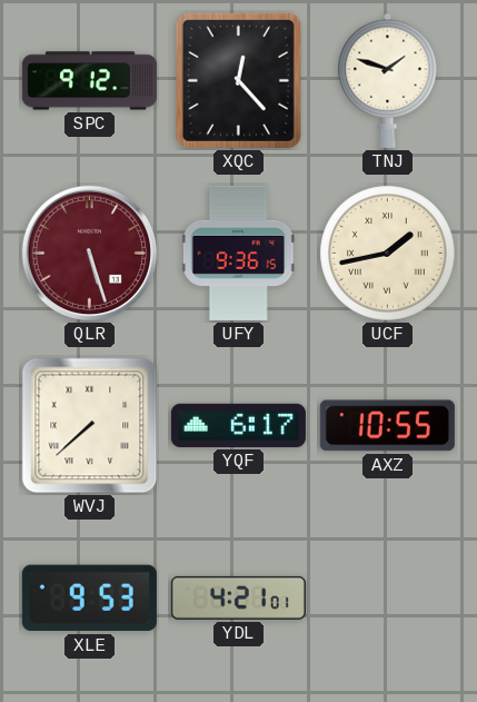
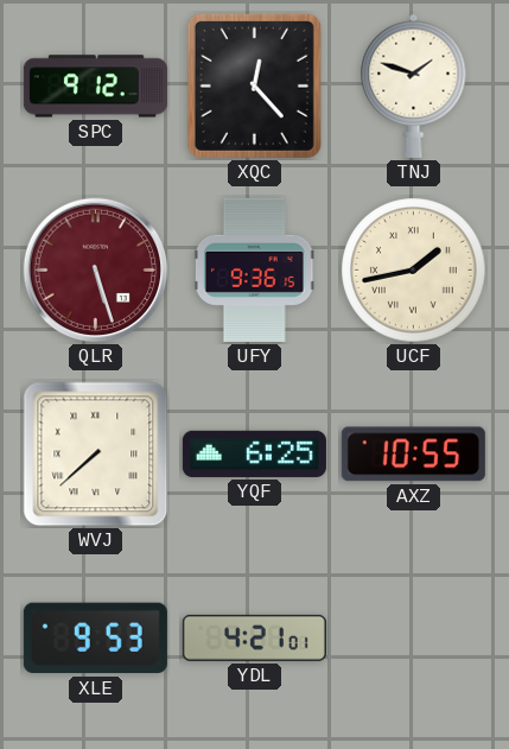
YQF: 6:17 -> 6:25 (254, 453)
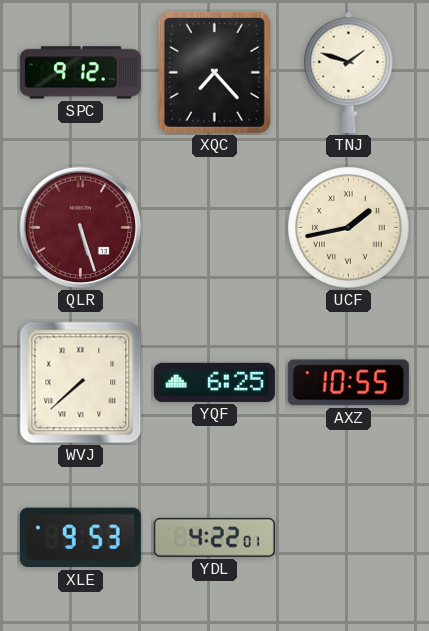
XQC: 12:23 -> 7:23 (214, 72)
UFY: 9:36 -> none (254, 269)
YDL: 4:21 -> 4:22 (214, 537)
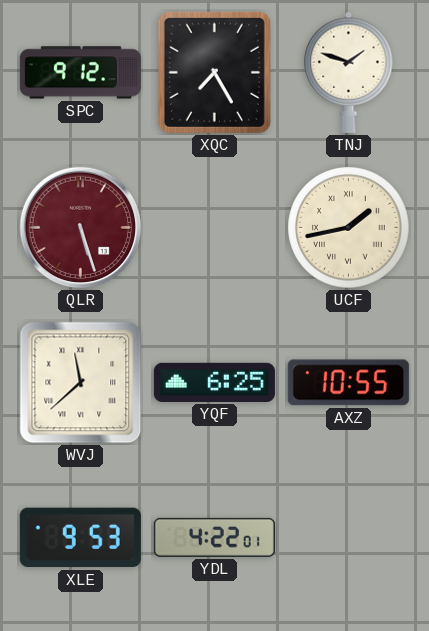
XQC: 7:23 -> 7:25 (214, 72)
WVJ: 7:38 -> 11:38 (81, 383)
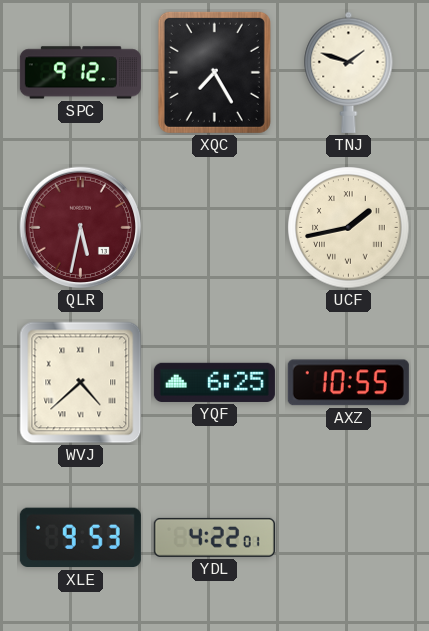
QLR: 5:27 -> 5:32 (81, 228)
WVJ: 11:38 -> 4:38 (81, 383)
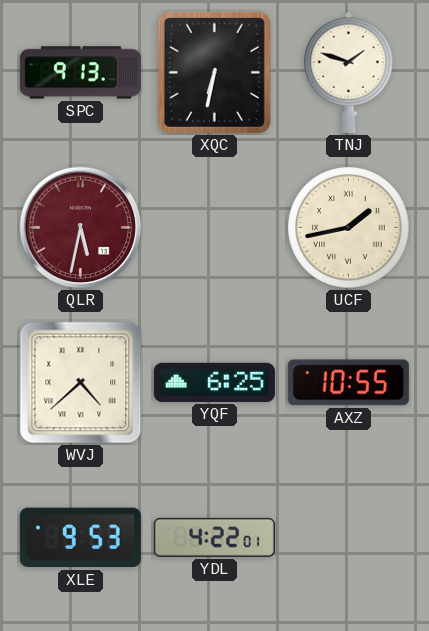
SPC: 9:12 -> 9:13 (80, 73)
XQC: 7:25 -> 6:32 (214, 72)
